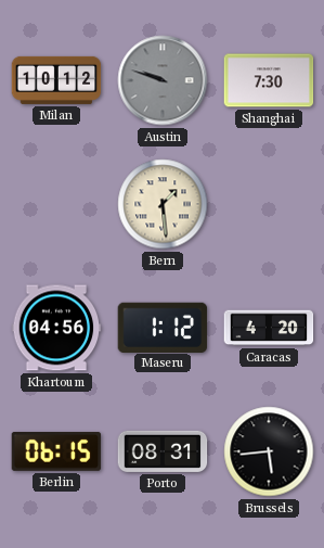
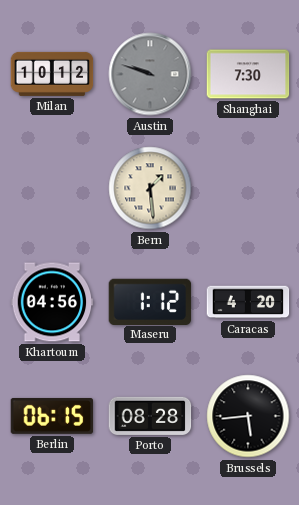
Porto: 08:31 -> 08:28 (150, 416)
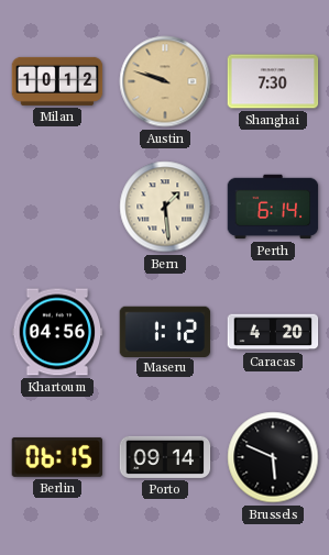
Austin dial: grey -> champagne (165, 81)
Perth: none -> 6:14 (273, 207)
Porto: 08:28 -> 09:14 (165, 457)
Brussels: 5:44 -> 5:49 (273, 457)
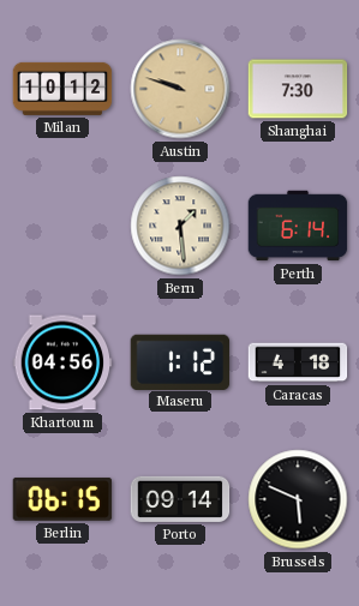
Caracas: 4:20 -> 4:18 (298, 362)
